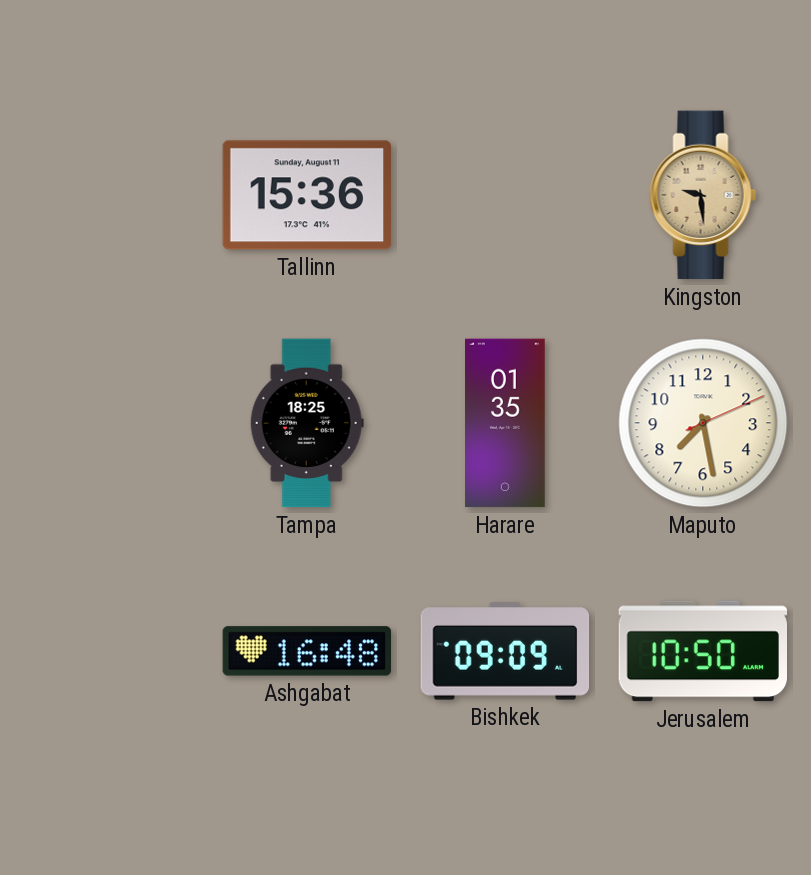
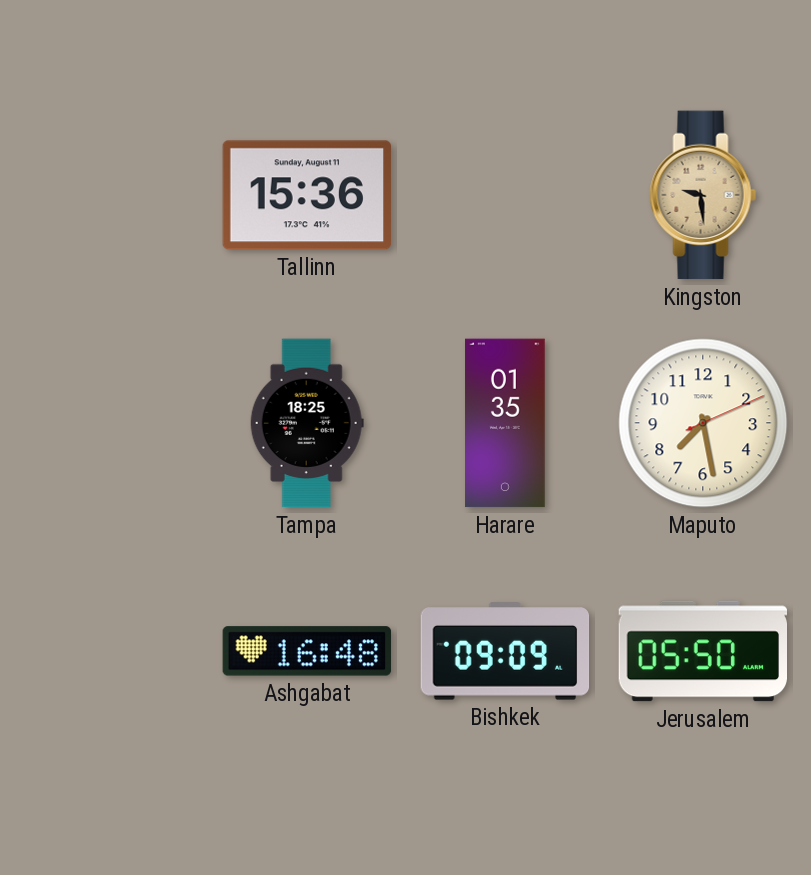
Jerusalem: 10:50 -> 05:50 (703, 651)
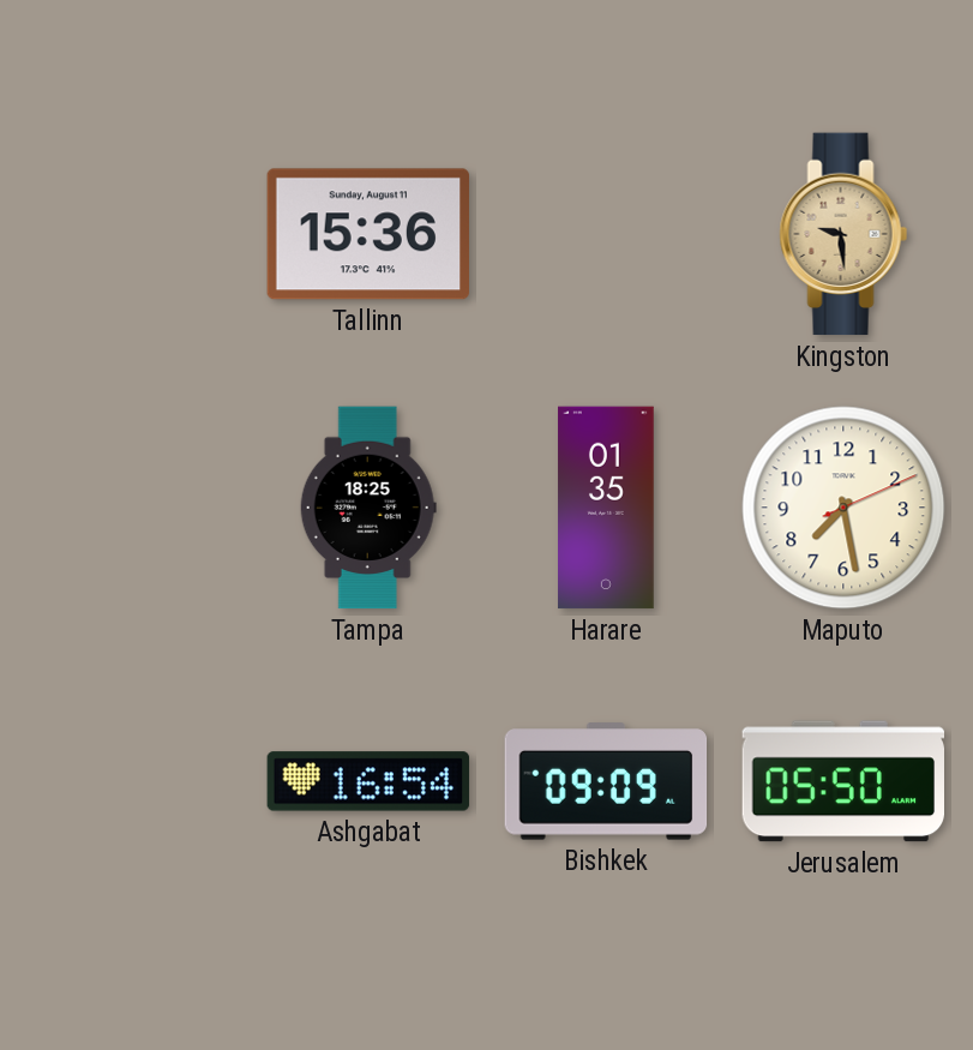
Ashgabat: 16:48 -> 16:54 (368, 781)
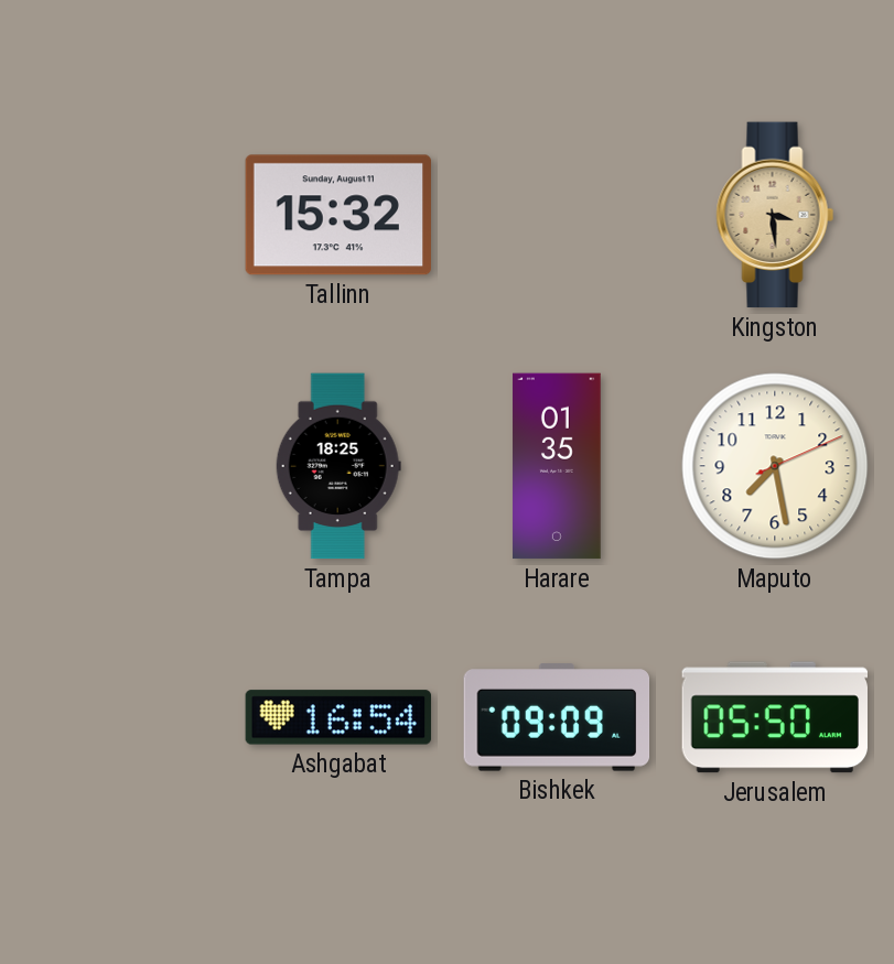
Tallinn: 15:36 -> 15:32 (337, 215)
Kingston: 9:29 -> 3:29 (775, 215)
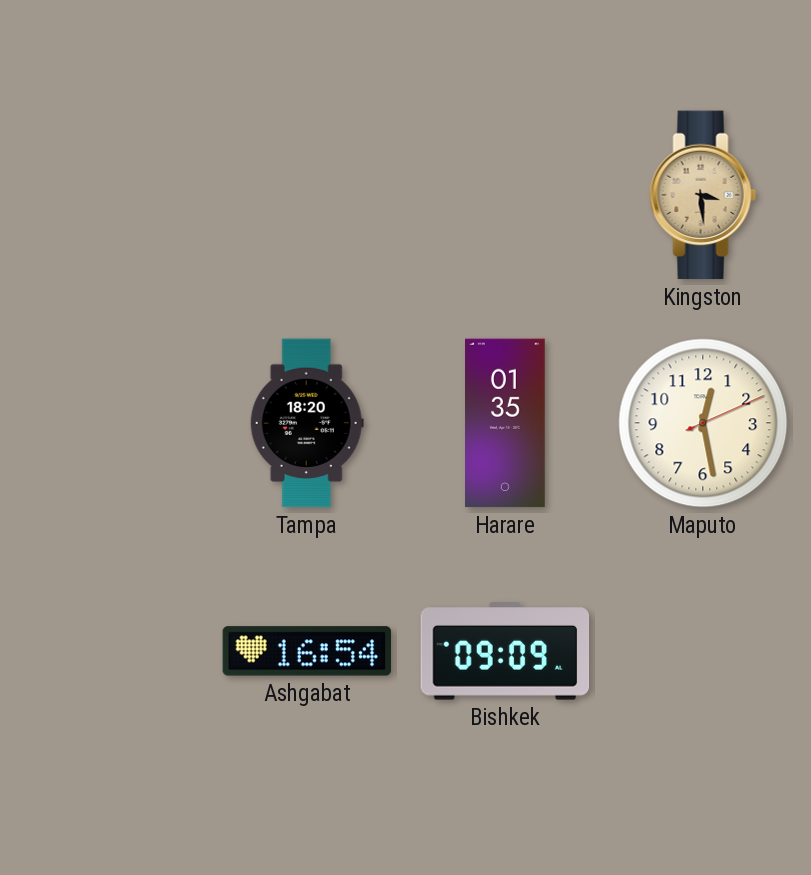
Tallinn: 15:32 -> none (337, 215)
Tampa: 18:25 -> 18:20 (307, 423)
Maputo: 7:28 -> 12:28 (703, 423)
Jerusalem: 05:50 -> none (775, 717)
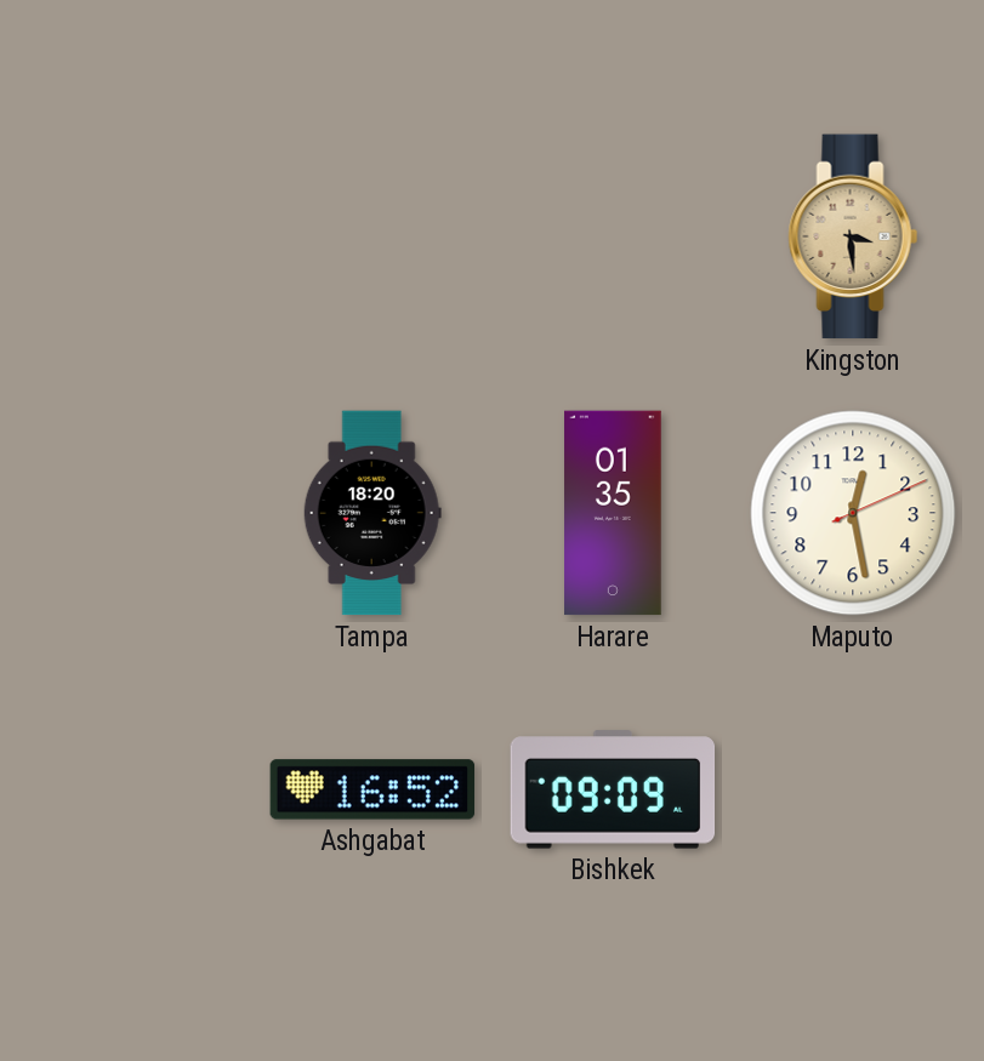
Ashgabat: 16:54 -> 16:52 (372, 789)
